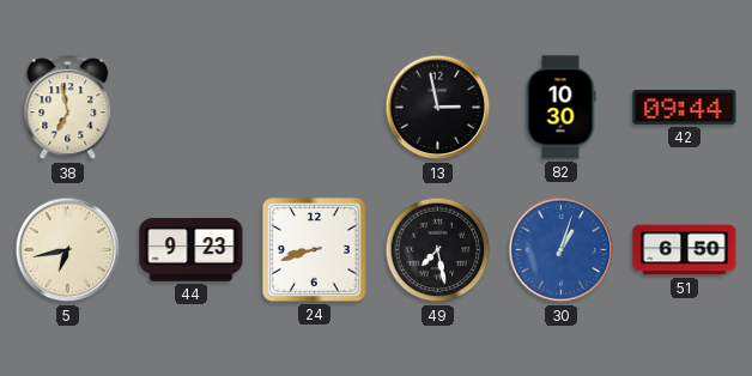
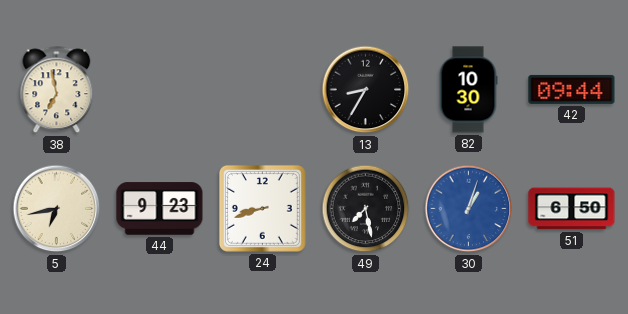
13: 2:58 -> 8:35 (366, 90)
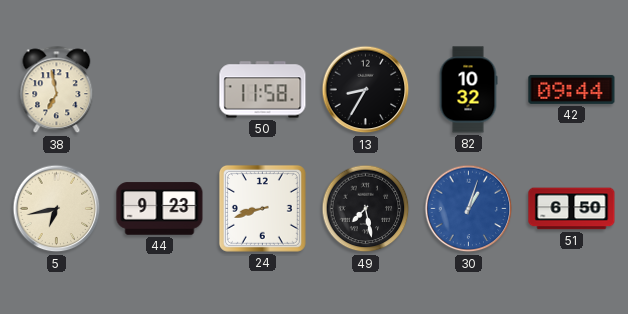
50: none -> 11:58 (263, 90)
82: 10:30 -> 10:32 (468, 90)
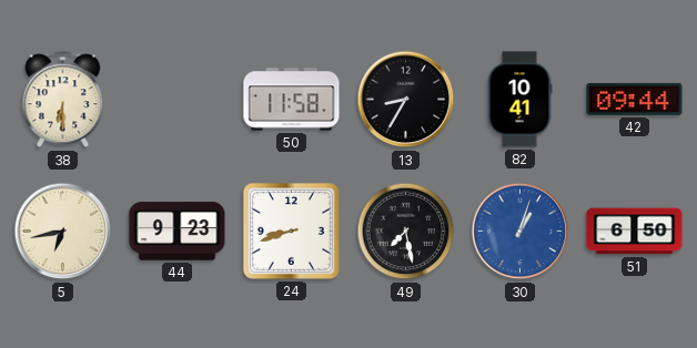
38: 6:58 -> 6:30 (63, 100)
82: 10:32 -> 10:41 (519, 100)
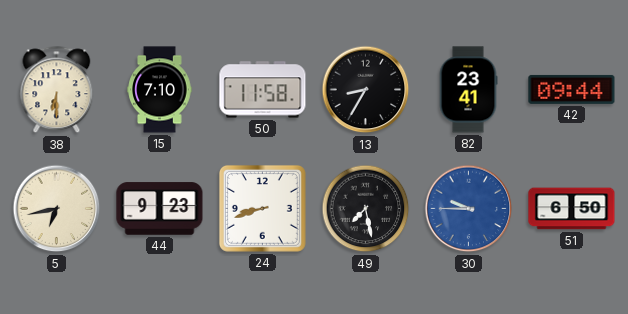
15: none -> 7:10 (160, 90)
82: 10:41 -> 23:41 (468, 90)
30: 1:03 -> 9:45 (469, 209)
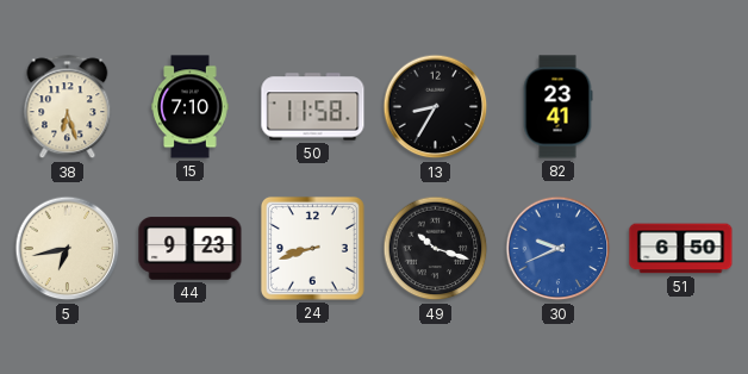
38: 6:30 -> 6:27 (68, 107)
42: 09:44 -> none (572, 89)
49: 7:28 -> 10:18 (436, 249)
30: 9:45 -> 9:41 (559, 249)
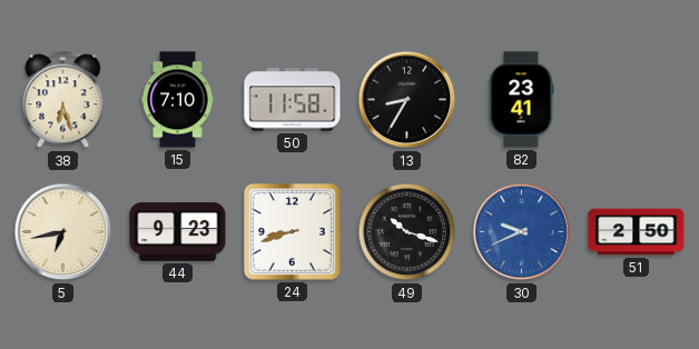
51: 6:50 -> 2:50 (637, 232)
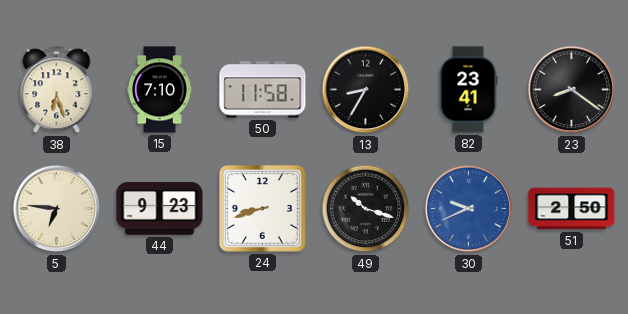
23: none -> 8:21 (572, 90)
5: 6:43 -> 6:46 (57, 209)
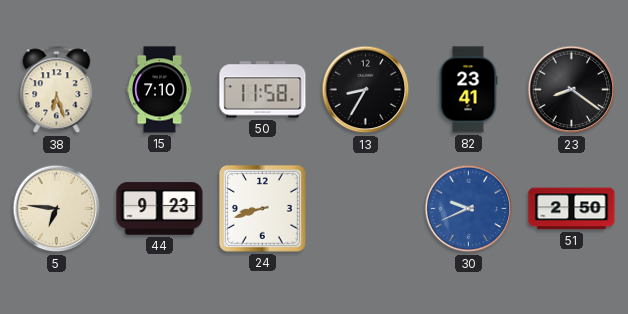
49: 10:18 -> none (366, 209)
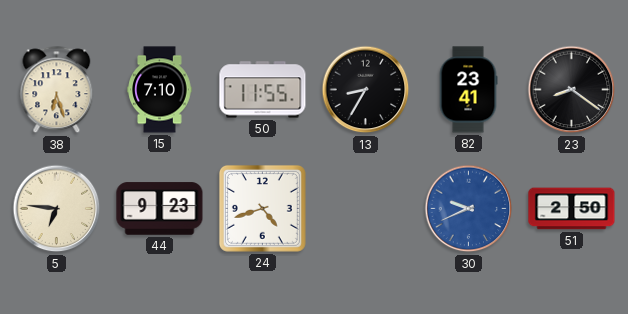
50: 11:58 -> 11:55 (263, 90)
24: 8:42 -> 4:42 (262, 208)
